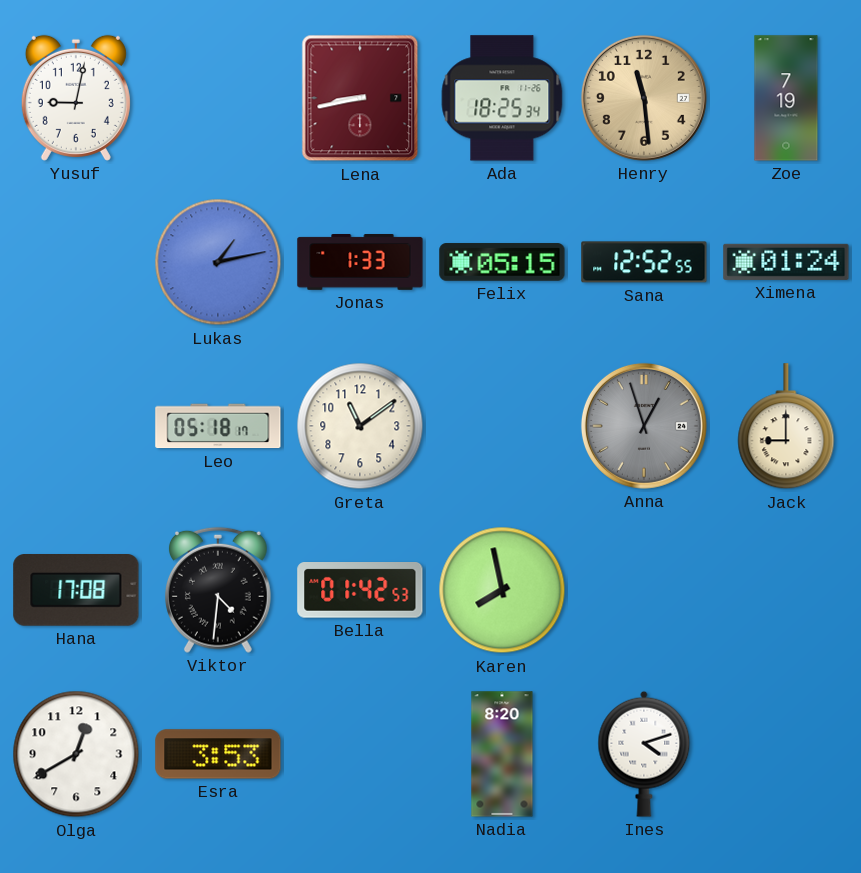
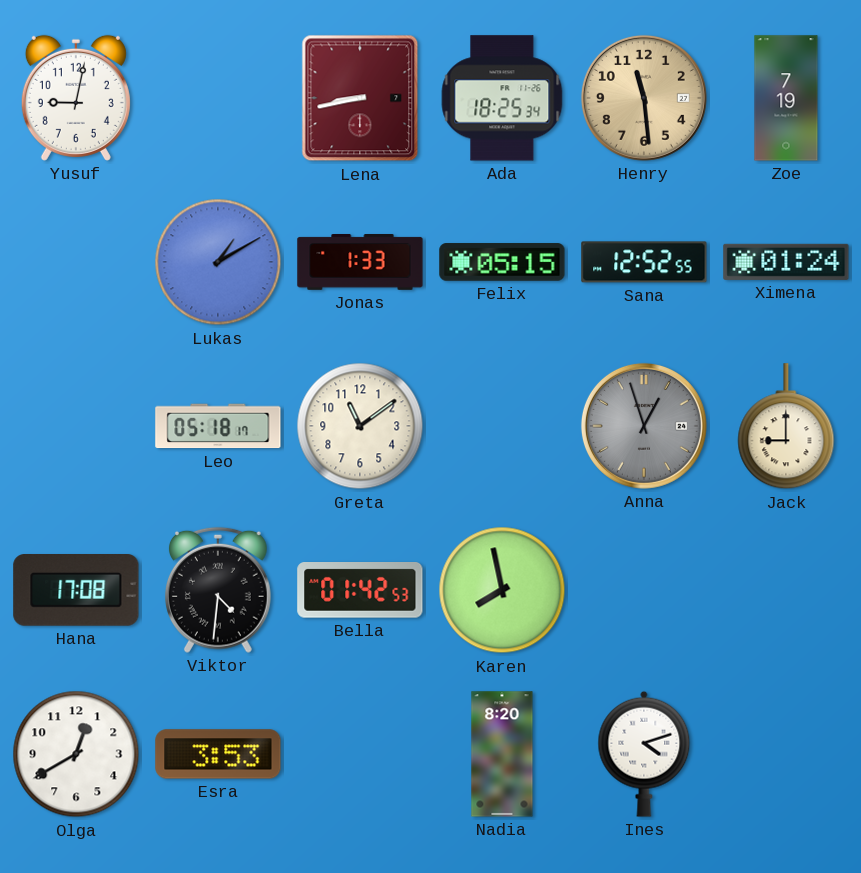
Lukas: 1:13 -> 1:10 (218, 262)
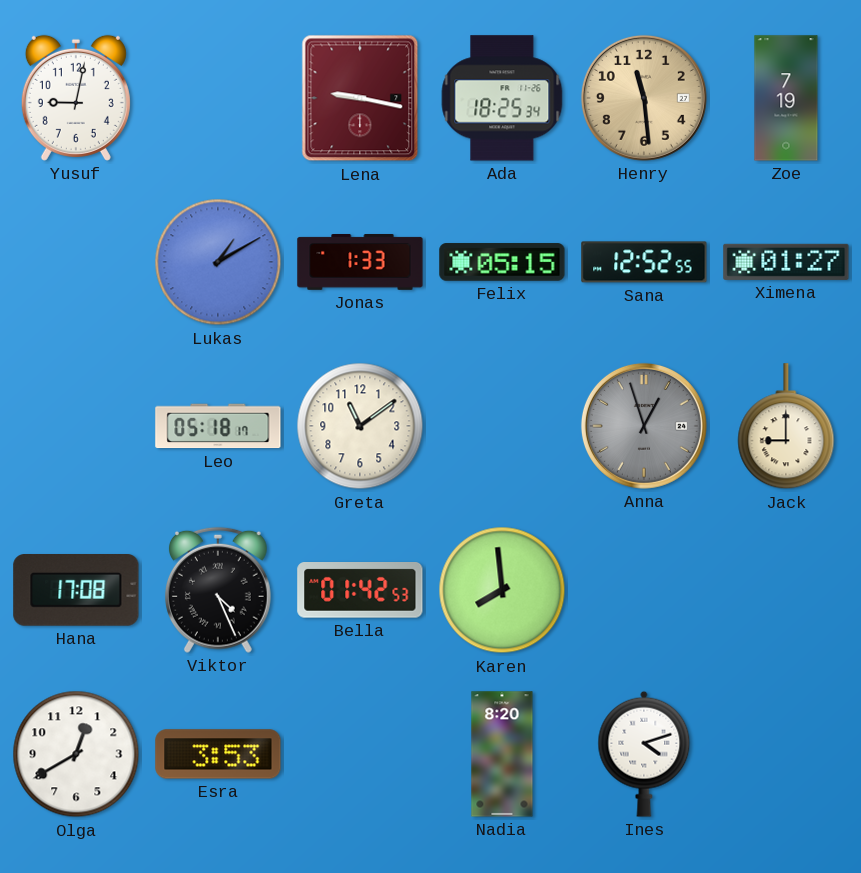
Lena: 8:43 -> 9:17 (360, 98)
Ximena: 01:24 -> 01:27 (786, 262)
Viktor: 4:31 -> 4:26 (219, 590)
Karen: 7:58 -> 7:59 (502, 590)
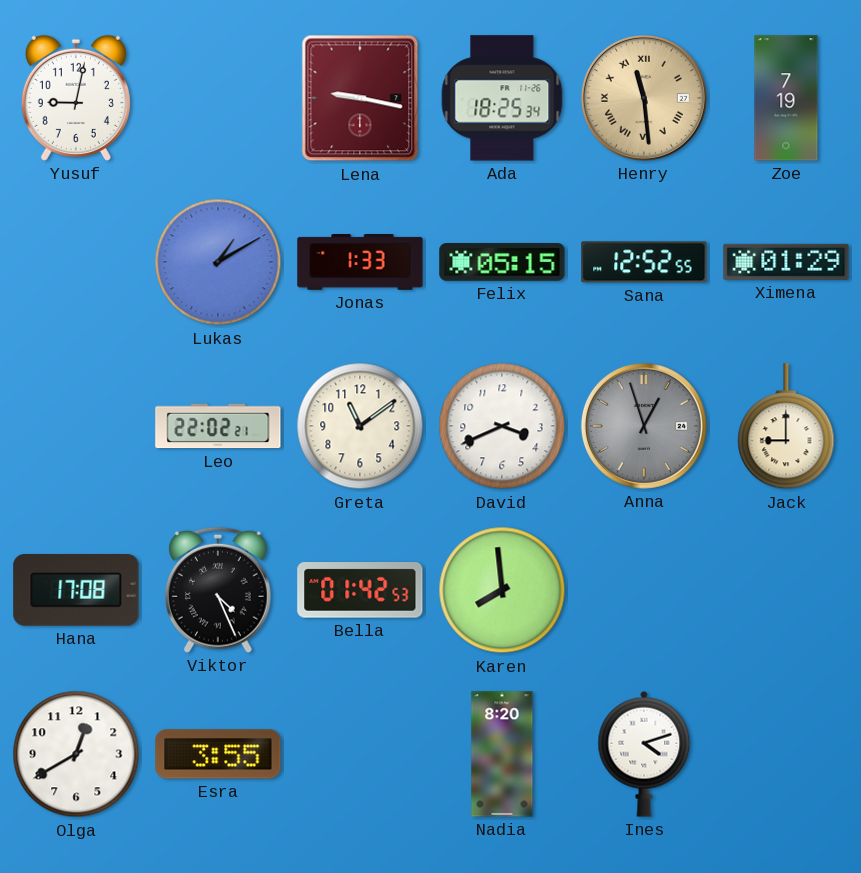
Henry numerals: Arabic -> Roman (644, 98)
Ximena: 01:27 -> 01:29 (786, 262)
Leo: 05:18 -> 22:02 (218, 426)
David: none -> 3:41 (502, 426)
Esra: 3:53 -> 3:55 (218, 754)
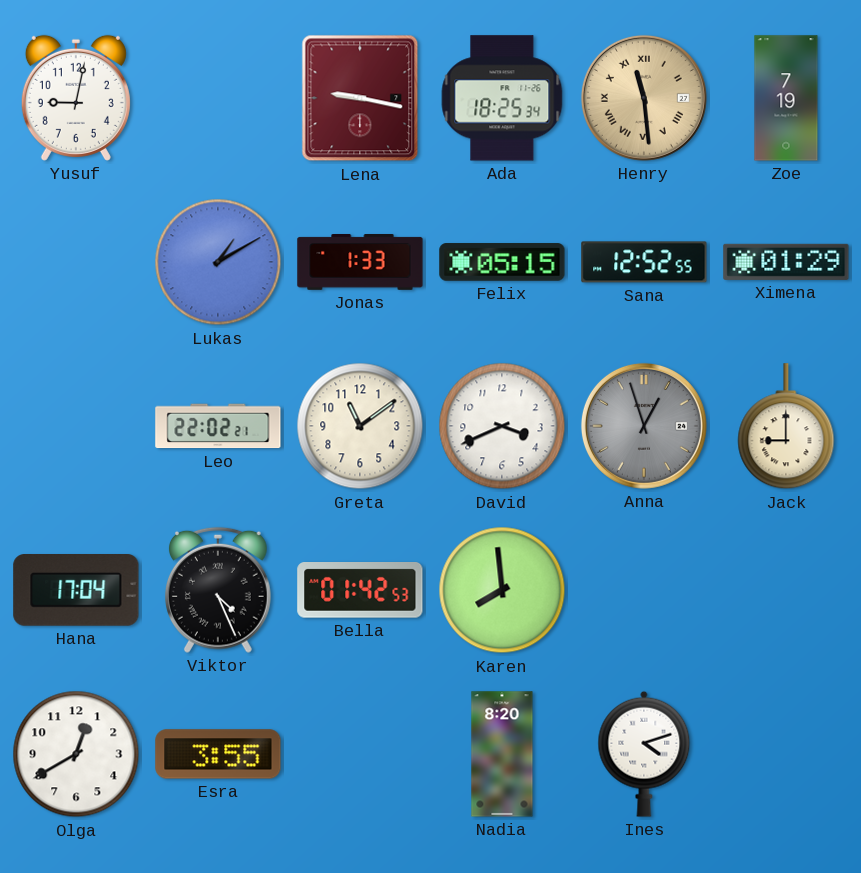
Hana: 17:08 -> 17:04 (76, 591)
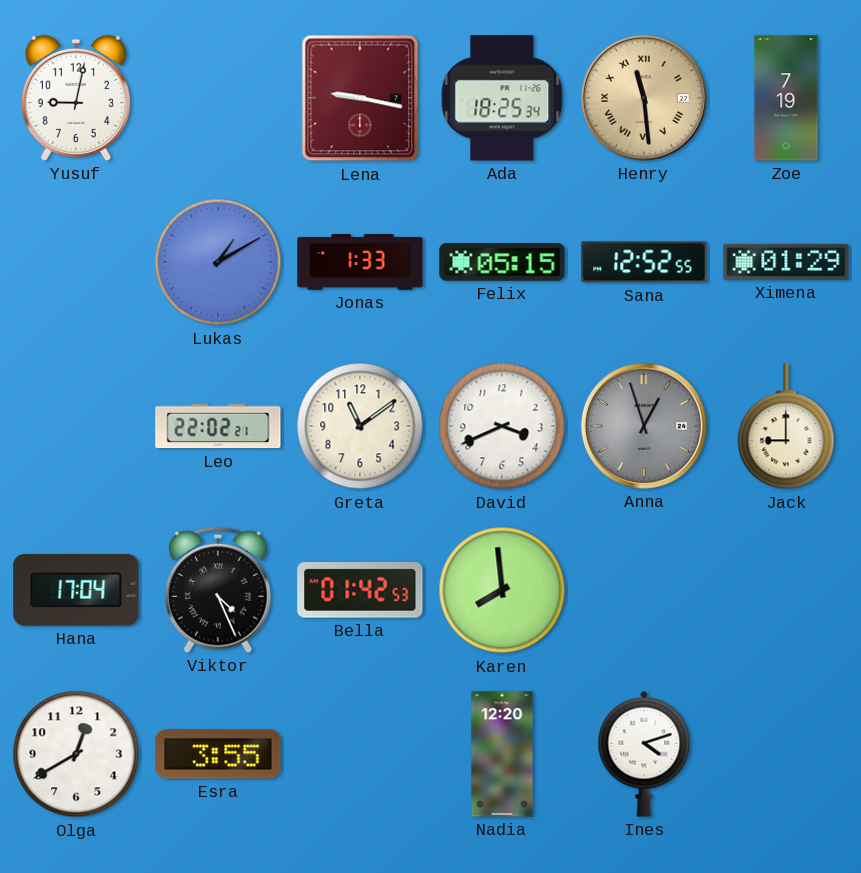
Nadia: 8:20 -> 12:20 (502, 754)
